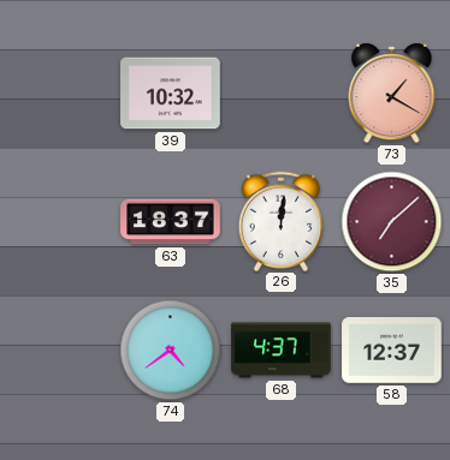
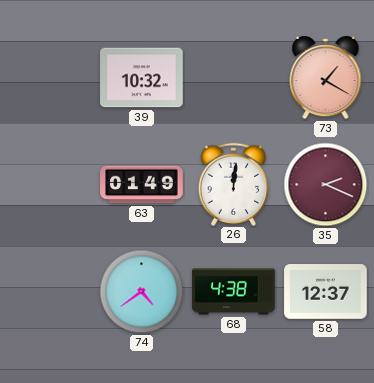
63: 18:37 -> 01:49 (142, 185)
35: 7:08 -> 2:19 (326, 185)
68: 4:37 -> 4:38 (234, 292)
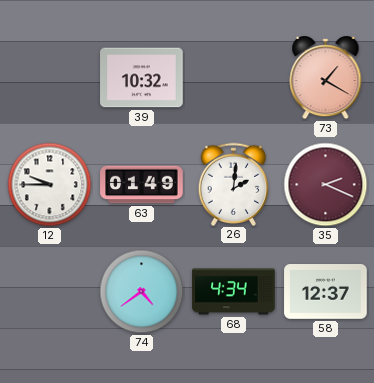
12: none -> 9:45 (50, 185)
26: 12:01 -> 2:01 (234, 184)
68: 4:38 -> 4:34 (234, 292)
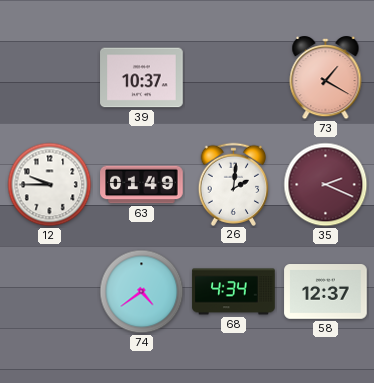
39: 10:32 -> 10:37 (142, 78)
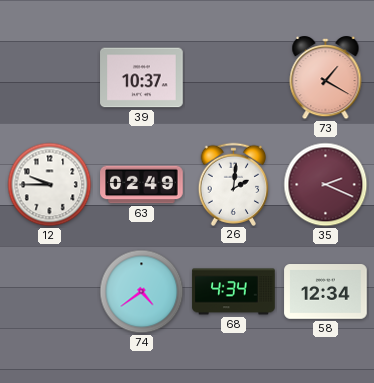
63: 01:49 -> 02:49 (142, 185)
58: 12:37 -> 12:34 (326, 292)
